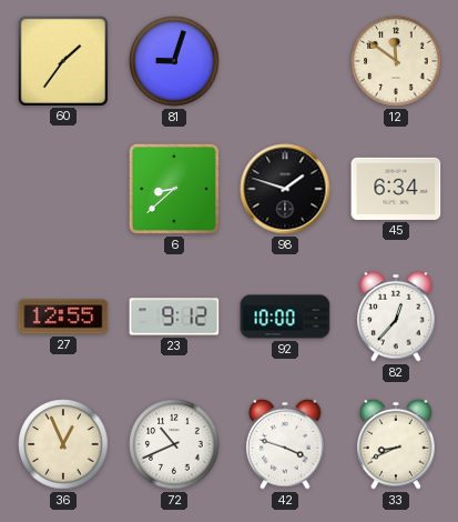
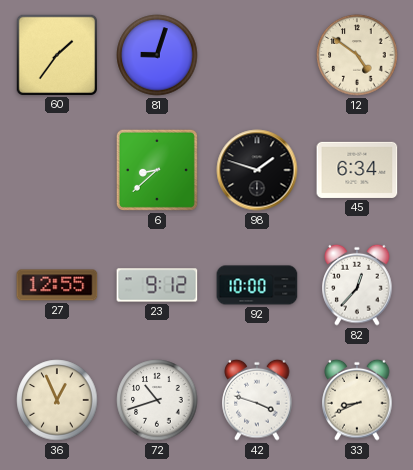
12: 11:51 -> 4:51 (357, 55)
72: 10:41 -> 10:42 (157, 400)
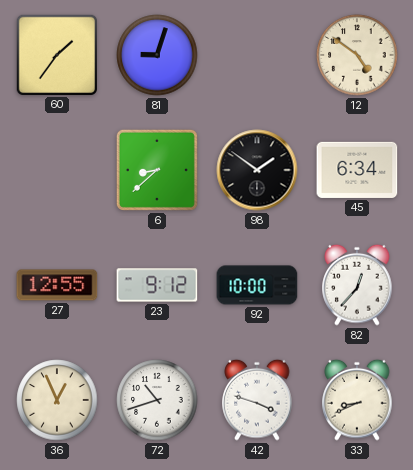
98: 1:48 -> 1:51 (257, 170)
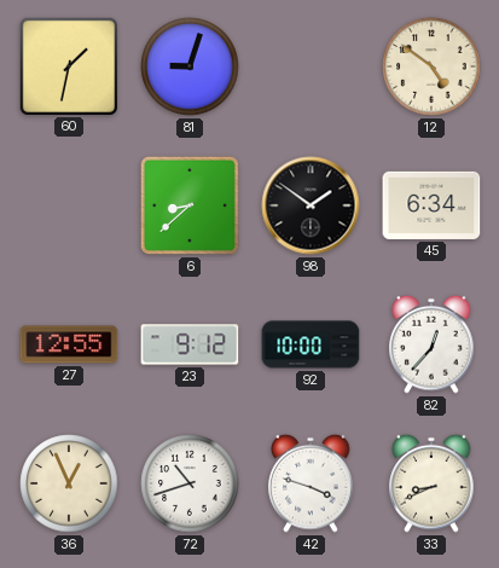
60: 1:36 -> 1:32 (68, 65)
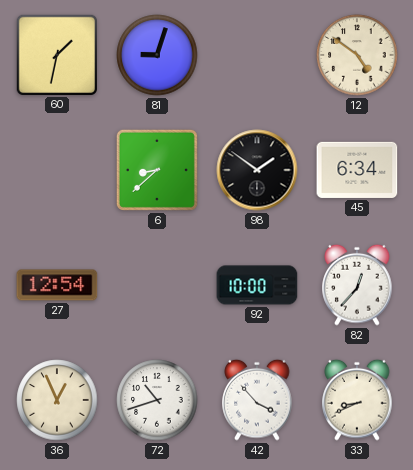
27: 12:55 -> 12:54 (57, 285)
23: 9:12 -> none (190, 344)
42: 3:48 -> 3:53 (257, 400)
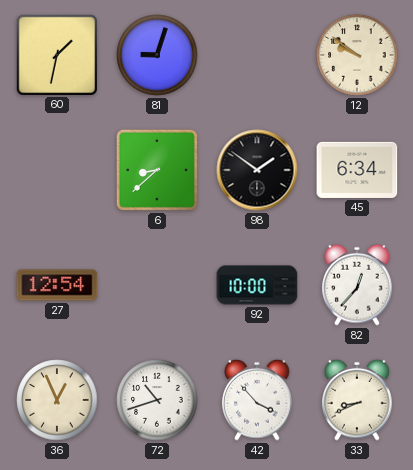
12: 4:51 -> 9:51 (357, 55)
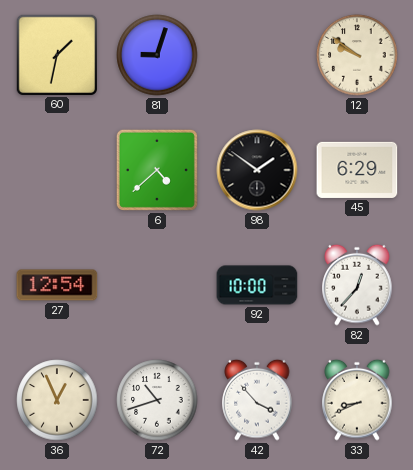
6: 8:38 -> 4:38 (157, 170)
45: 6:34 -> 6:29 (357, 170)
